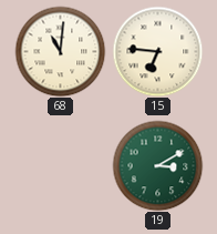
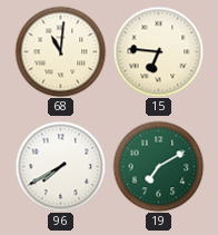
96: none -> 7:40 (60, 166)
19: 3:10 -> 7:10 (158, 166)
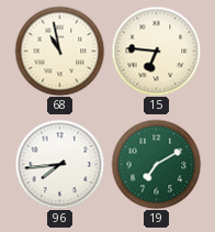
68: 11:01 -> 10:58 (59, 51)
96: 7:40 -> 7:44 (59, 164)
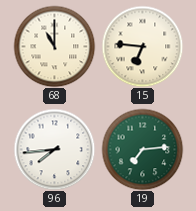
68: 10:58 -> 11:00 (54, 46)
19: 7:10 -> 7:14 (142, 149)
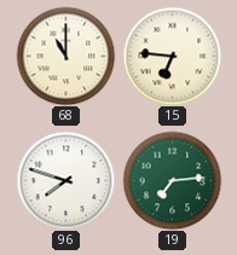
96: 7:44 -> 7:48 (65, 180)
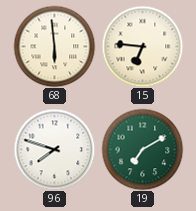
68: 11:00 -> 5:59 (54, 46)
19: 7:14 -> 7:10 (142, 149)
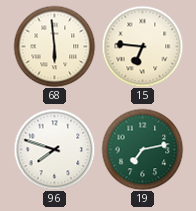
19: 7:10 -> 7:13 (142, 149)
